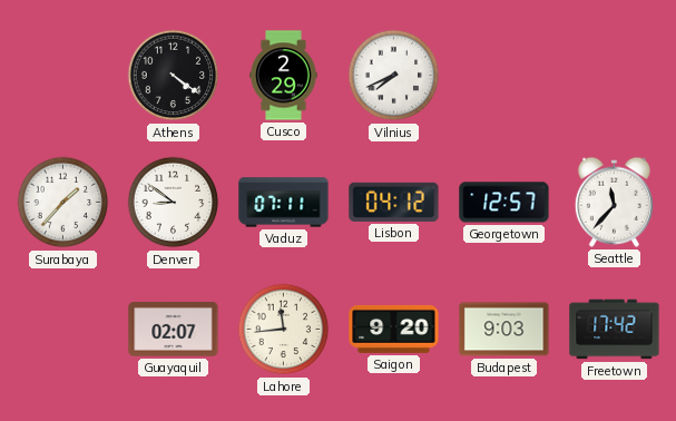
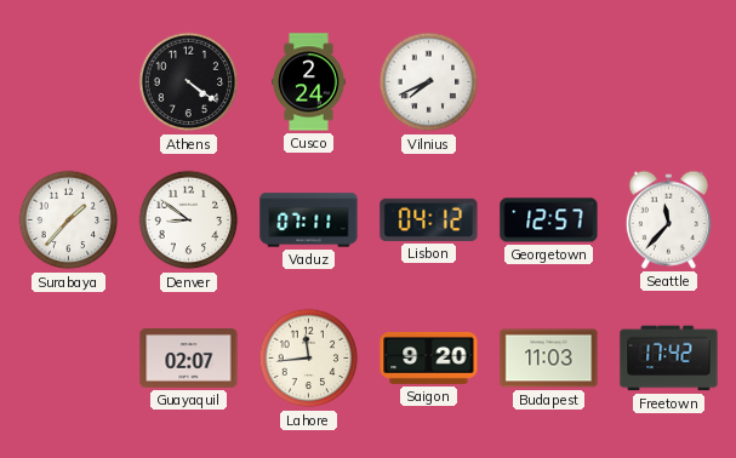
Cusco: 2:29 -> 2:24 (309, 82)
Budapest: 9:03 -> 11:03 (549, 359)
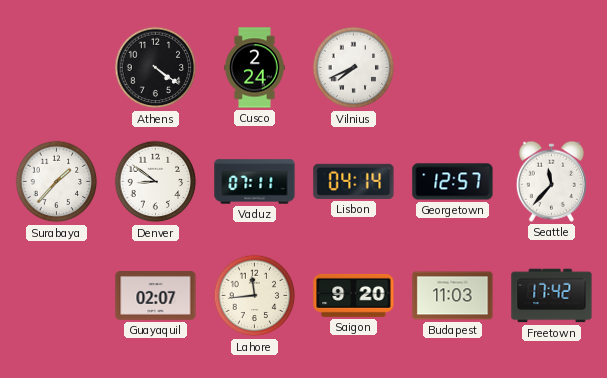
Lisbon: 04:12 -> 04:14 (354, 181)
